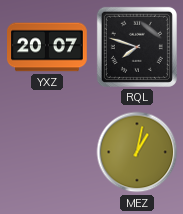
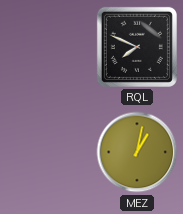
YXZ: 20:07 -> none (47, 47)
RQL: 7:48 -> 7:49 (137, 47)
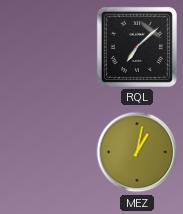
RQL: 7:49 -> 7:08 (137, 47)
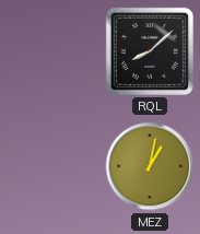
RQL: 7:08 -> 8:08 (150, 51)
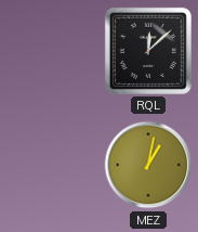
RQL: 8:08 -> 12:08 (148, 51)
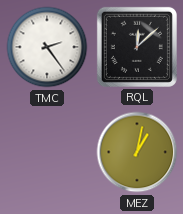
TMC: none -> 2:24 (47, 47)
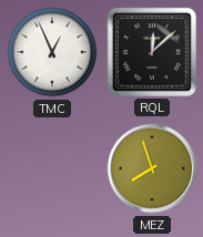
TMC: 2:24 -> 12:56 (52, 52)
MEZ: 1:02 -> 7:57 (152, 168)
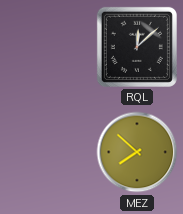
TMC: 12:56 -> none (52, 52)
MEZ: 7:57 -> 7:52 (137, 152)
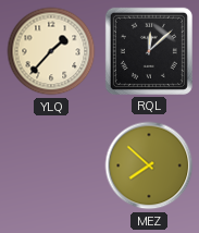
YLQ: none -> 1:37 (51, 51)
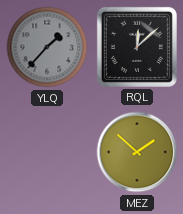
YLQ dial: cream -> grey (47, 47)
MEZ: 7:52 -> 1:52 (137, 152)
